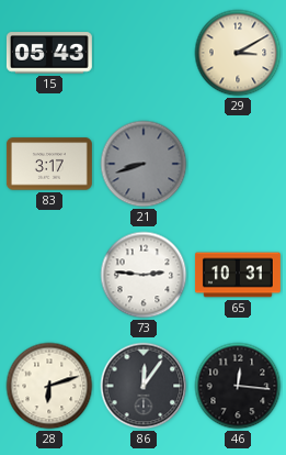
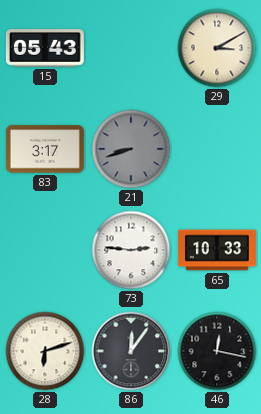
65: 10:31 -> 10:33 (217, 250)
46: 12:16 -> 12:17 (217, 351)
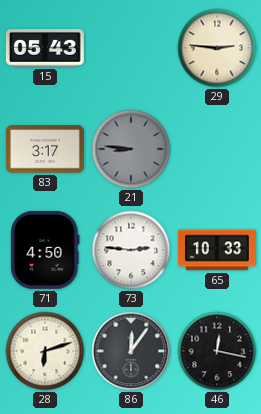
29: 3:10 -> 2:46 (217, 48)
21: 8:42 -> 8:46 (131, 149)
71: none -> 4:50 (45, 250)
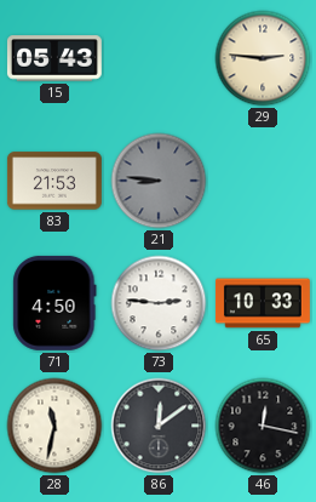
83: 3:17 -> 21:53 (54, 181)
28: 6:12 -> 11:32 (54, 426)
86: 12:06 -> 12:09 (159, 426)
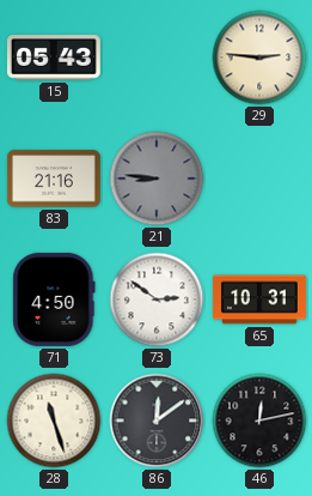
83: 21:53 -> 21:16 (54, 179)
73: 2:46 -> 2:51 (157, 300)
65: 10:33 -> 10:31 (259, 300)
28: 11:32 -> 11:27 (54, 421)
46: 12:17 -> 12:13 (259, 421)
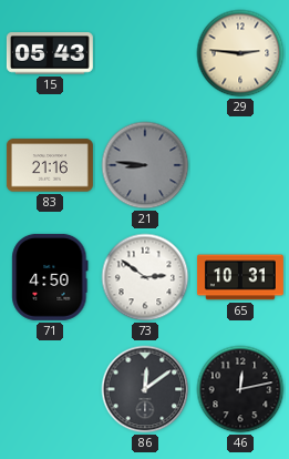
28: 11:27 -> none (54, 421)
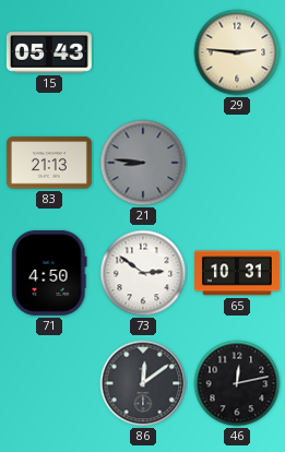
83: 21:16 -> 21:13 (49, 163)
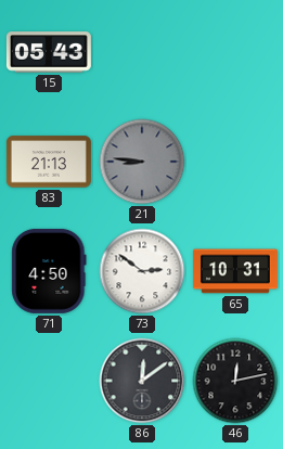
29: 2:46 -> none (237, 52)
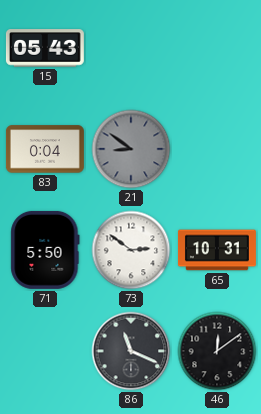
83: 21:13 -> 0:04 (45, 149)
21: 8:46 -> 8:51 (131, 149)
71: 4:50 -> 5:50 (45, 250)
86: 12:09 -> 11:19 (131, 351)
46: 12:13 -> 12:09 (217, 351)
